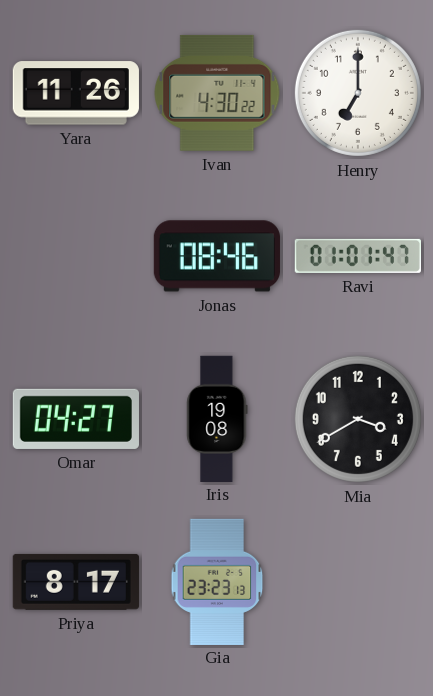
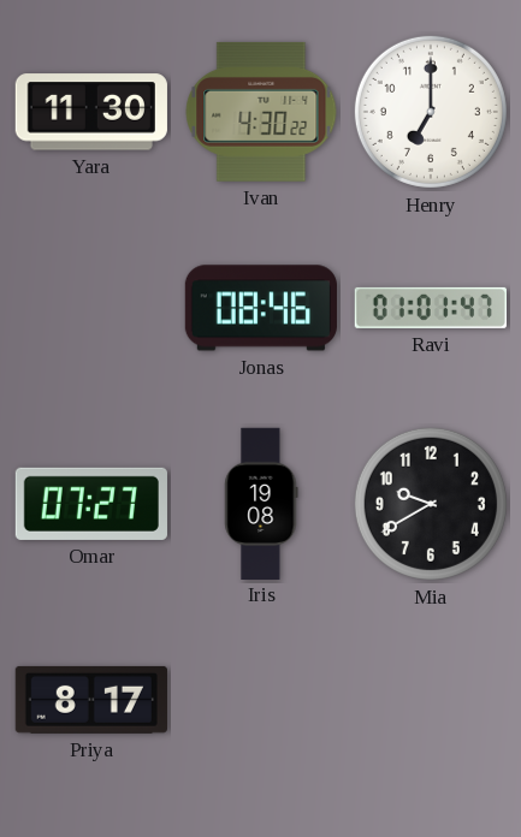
Yara: 11:26 -> 11:30 (91, 112)
Omar: 04:27 -> 07:27 (91, 504)
Mia: 3:40 -> 9:40 (431, 504)
Gia: 23:23 -> none (217, 581)
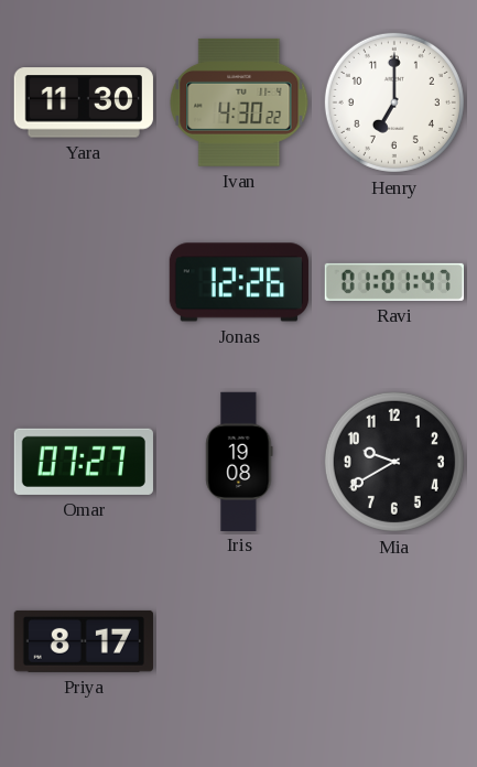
Jonas: 08:46 -> 12:26 (239, 282)
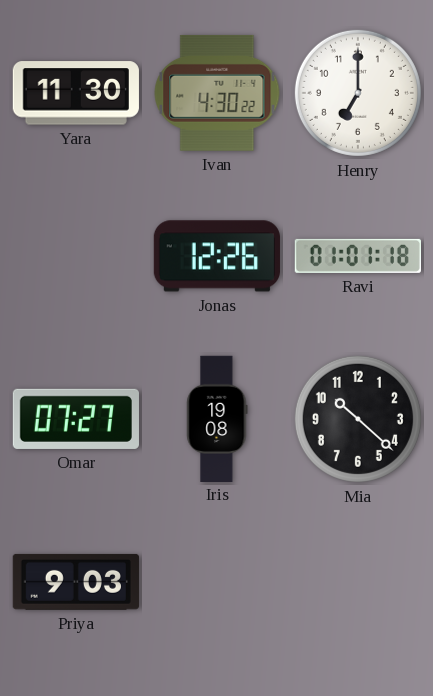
Ravi: 01:01:47 -> 01:01:18 (358, 256)
Mia: 9:40 -> 10:22 (358, 419)
Priya: 8:17 -> 9:03 (76, 582)
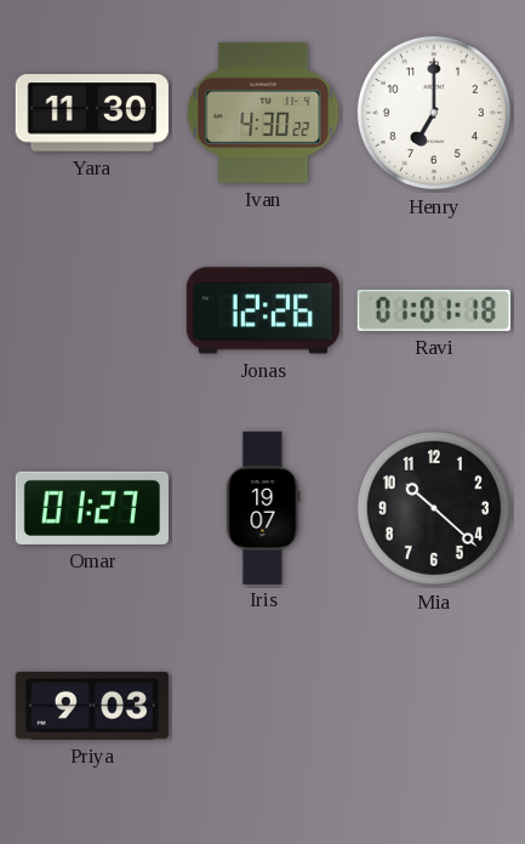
Omar: 07:27 -> 01:27 (92, 508)
Iris: 19:08 -> 19:07 (263, 507)
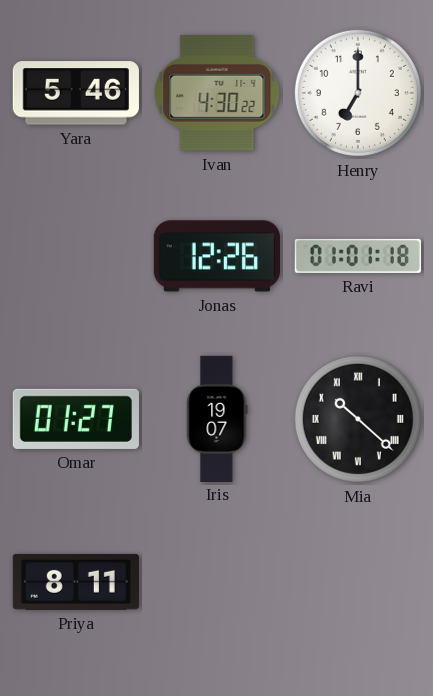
Yara: 11:30 -> 5:46 (76, 93)
Mia numerals: Arabic -> Roman (358, 419)
Priya: 9:03 -> 8:11 (76, 582)
